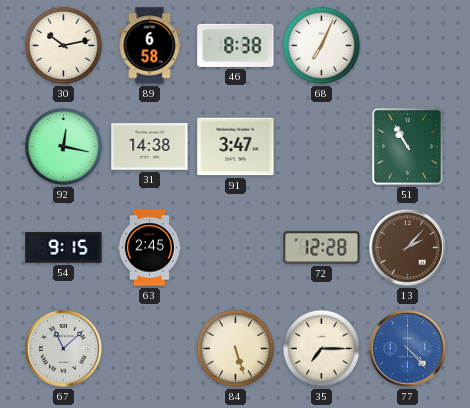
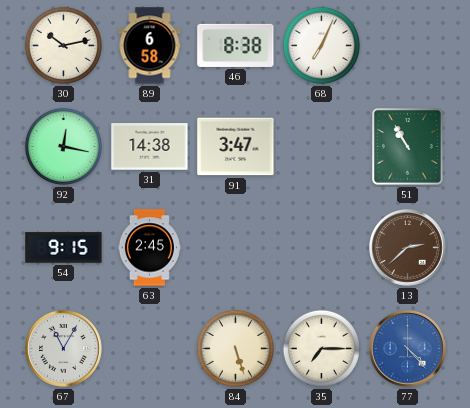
72: 12:28 -> none (322, 248)
13: 2:07 -> 2:38 (408, 248)
67: 11:08 -> 11:05 (64, 349)
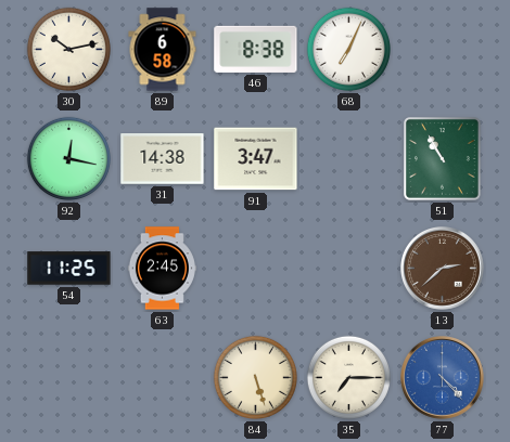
54: 9:15 -> 11:25 (69, 269)
67: 11:05 -> none (64, 349)
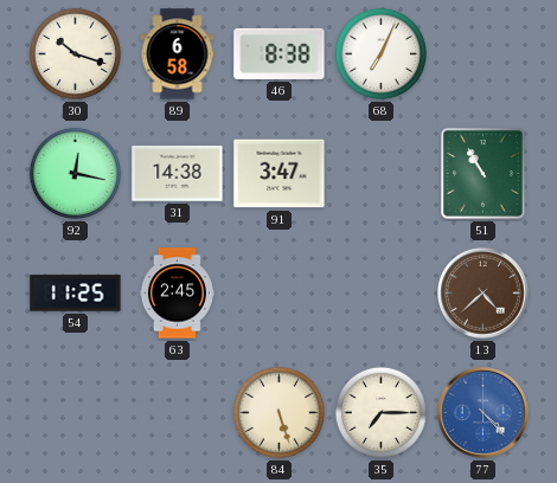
30: 10:13 -> 10:18 (75, 53)
13: 2:38 -> 4:38 (484, 294)
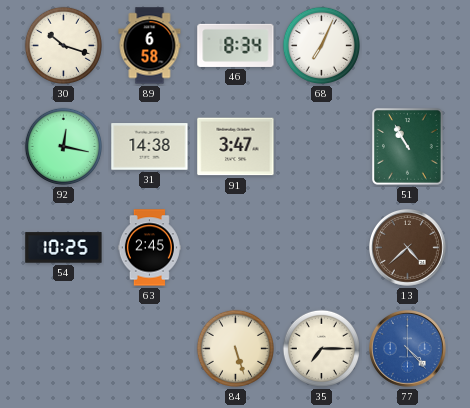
46: 8:38 -> 8:34 (236, 45)
54: 11:25 -> 10:25 (64, 248)
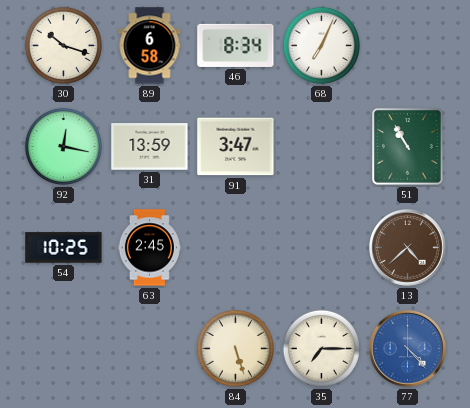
31: 14:38 -> 13:59 (150, 147)
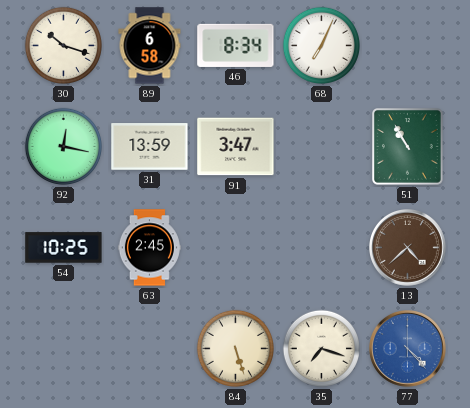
35: 7:15 -> 7:18 (321, 348)
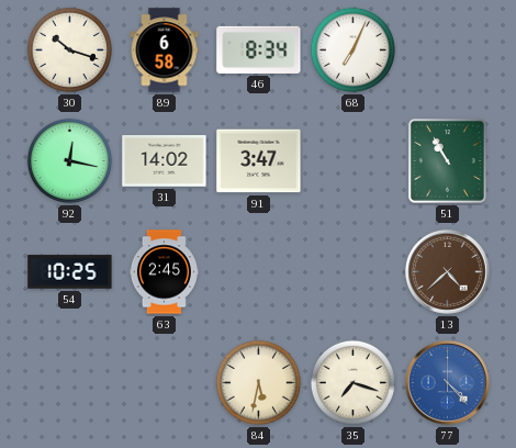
31: 13:59 -> 14:02 (165, 161)
84: 5:27 -> 5:32 (258, 382)
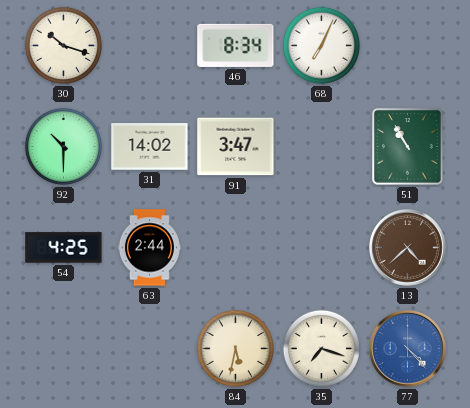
89: 6:58 -> none (165, 51)
92: 12:17 -> 10:30 (63, 146)
54: 10:25 -> 4:25 (64, 248)
63: 2:45 -> 2:44 (149, 248)
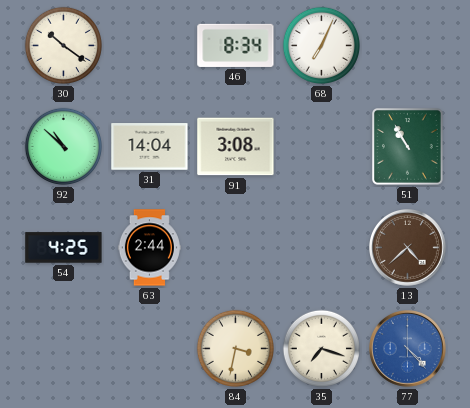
30: 10:18 -> 10:21 (63, 45)
92: 10:30 -> 10:52 (63, 146)
31: 14:02 -> 14:04 (150, 147)
91: 3:47 -> 3:08 (236, 147)
84: 5:32 -> 3:32 (235, 348)
